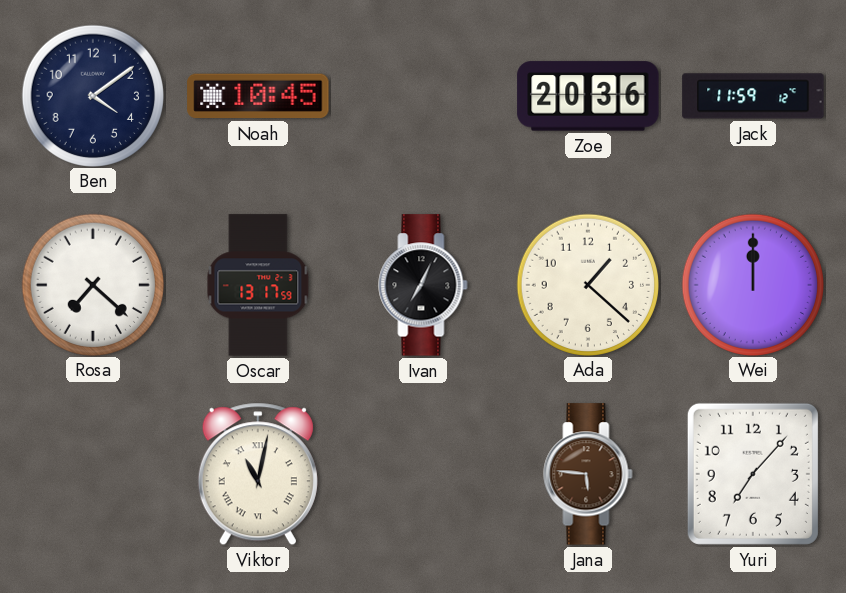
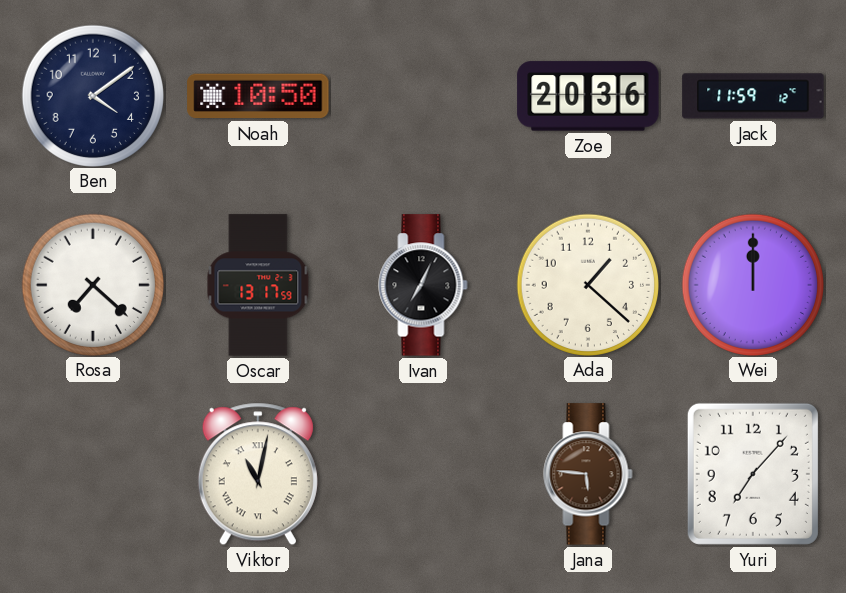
Noah: 10:45 -> 10:50 (258, 96)
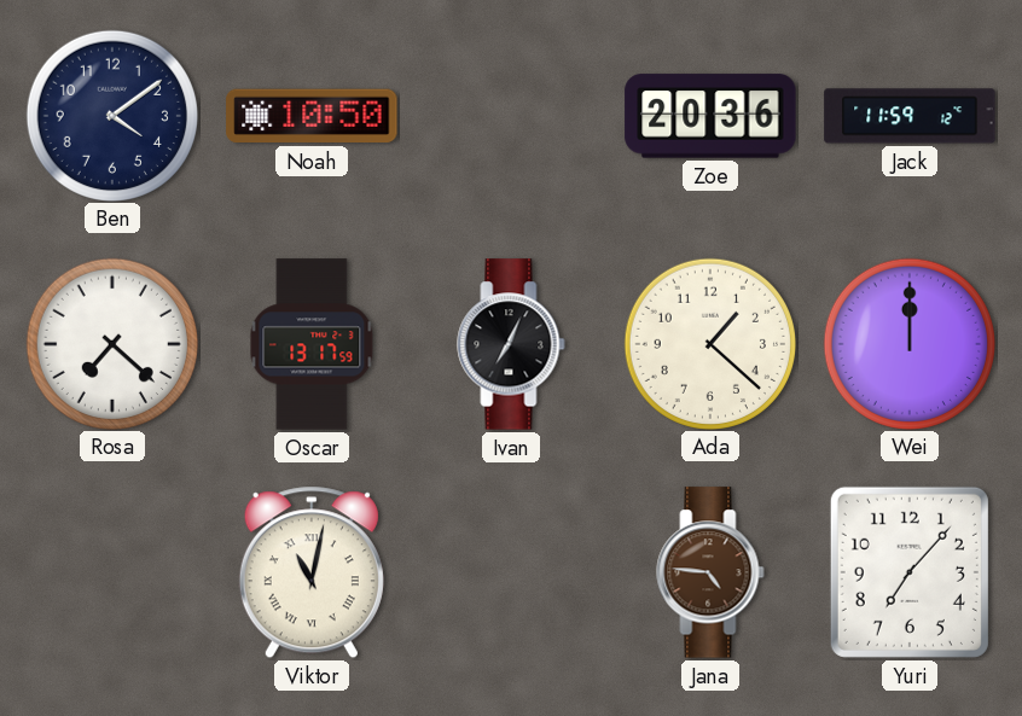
Jana: 5:46 -> 4:46 (710, 572)
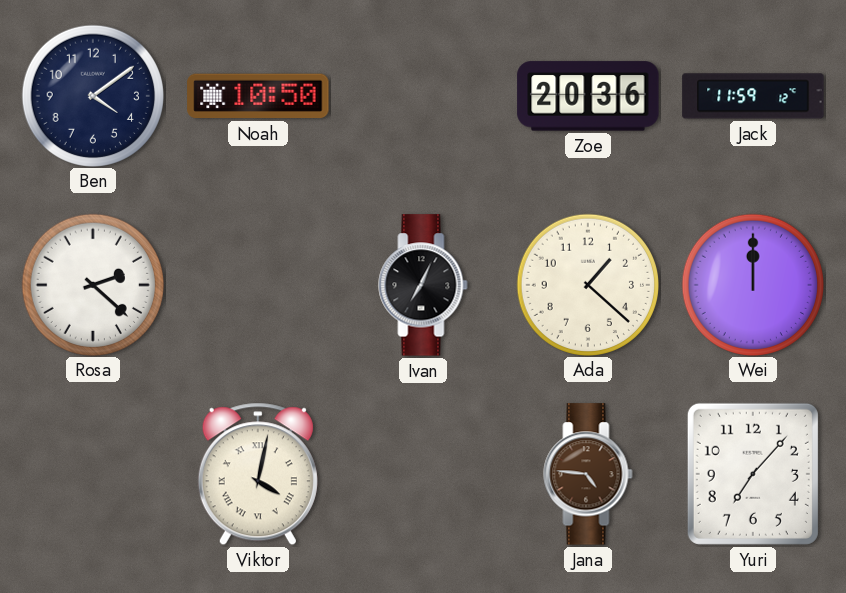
Rosa: 7:22 -> 2:22 (92, 284)
Oscar: 13:17 -> none (312, 344)
Viktor: 11:02 -> 4:02 (258, 474)
